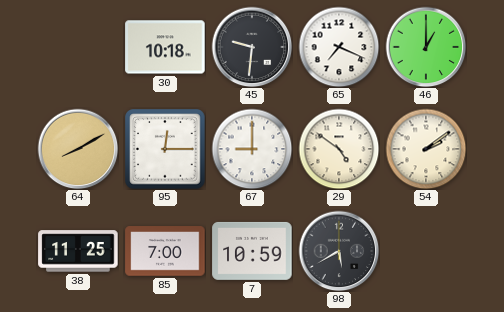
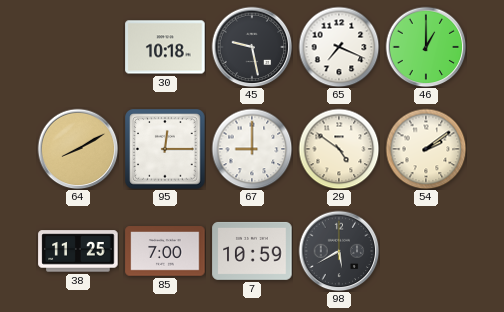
45: 9:31 -> 9:28 (252, 47)
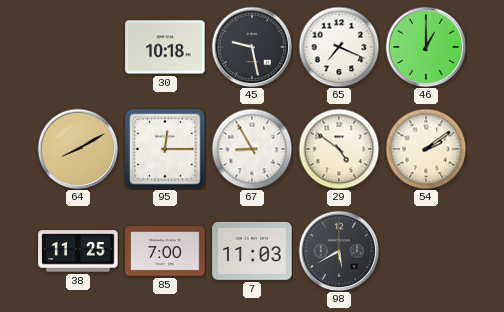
67: 9:00 -> 8:55 (252, 149)
7: 10:59 -> 11:03 (252, 251)
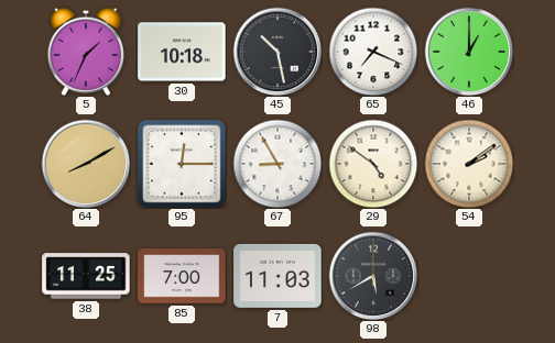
5: none -> 1:34 (85, 52)
45: 9:28 -> 10:28 (277, 52)
